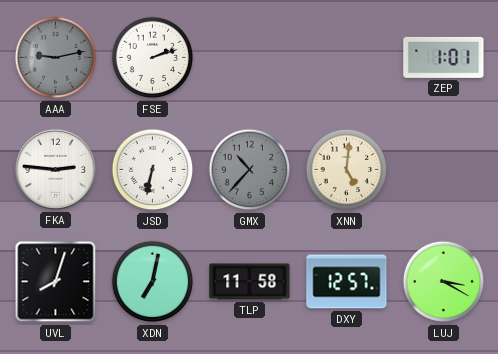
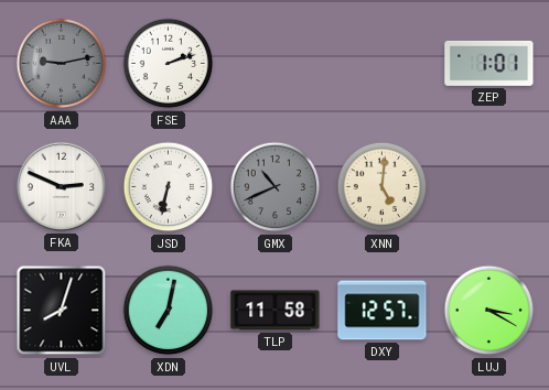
FKA: 2:46 -> 2:49 (61, 186)
GMX: 10:37 -> 10:41 (276, 187)
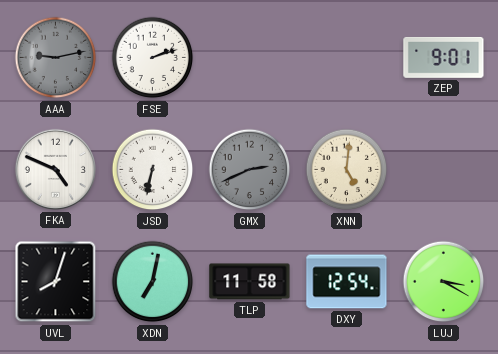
ZEP: 1:01 -> 9:01 (444, 57)
FKA: 2:49 -> 4:49 (55, 169)
GMX: 10:41 -> 2:41 (250, 170)
DXY: 12:57 -> 12:54 (347, 282)
